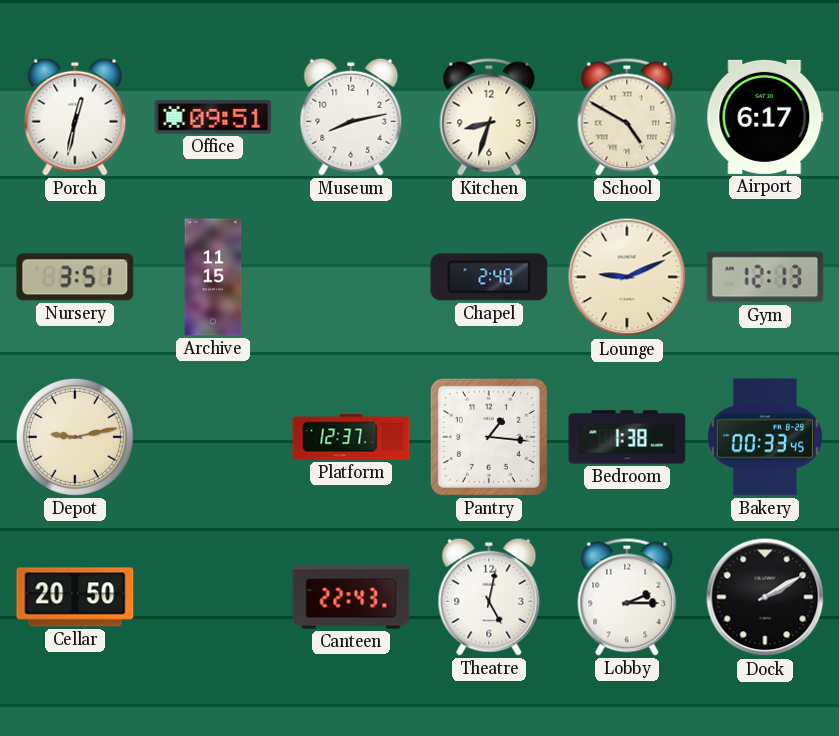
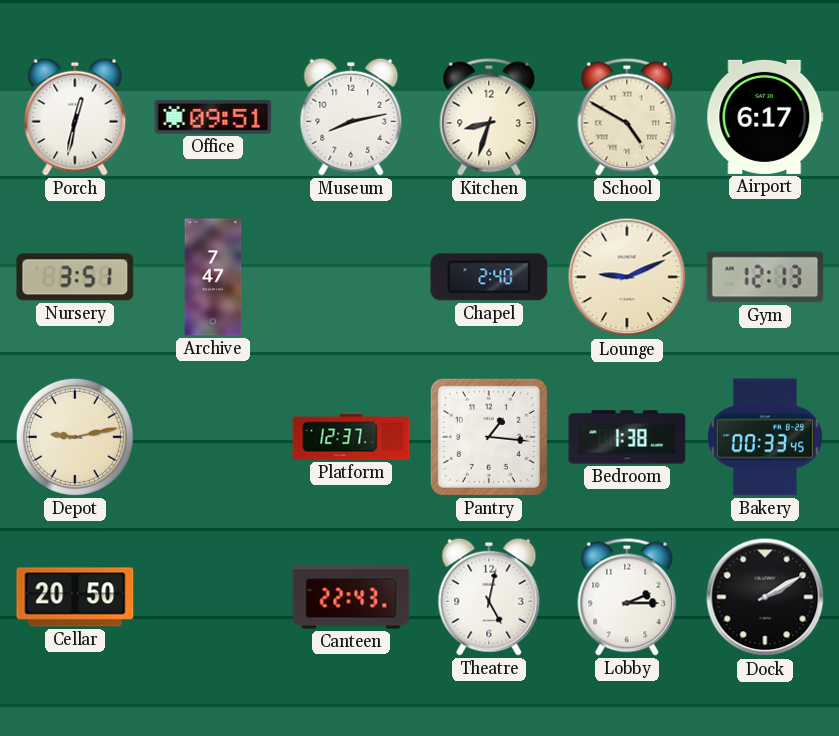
Archive: 11:15 -> 7:47 (213, 277)
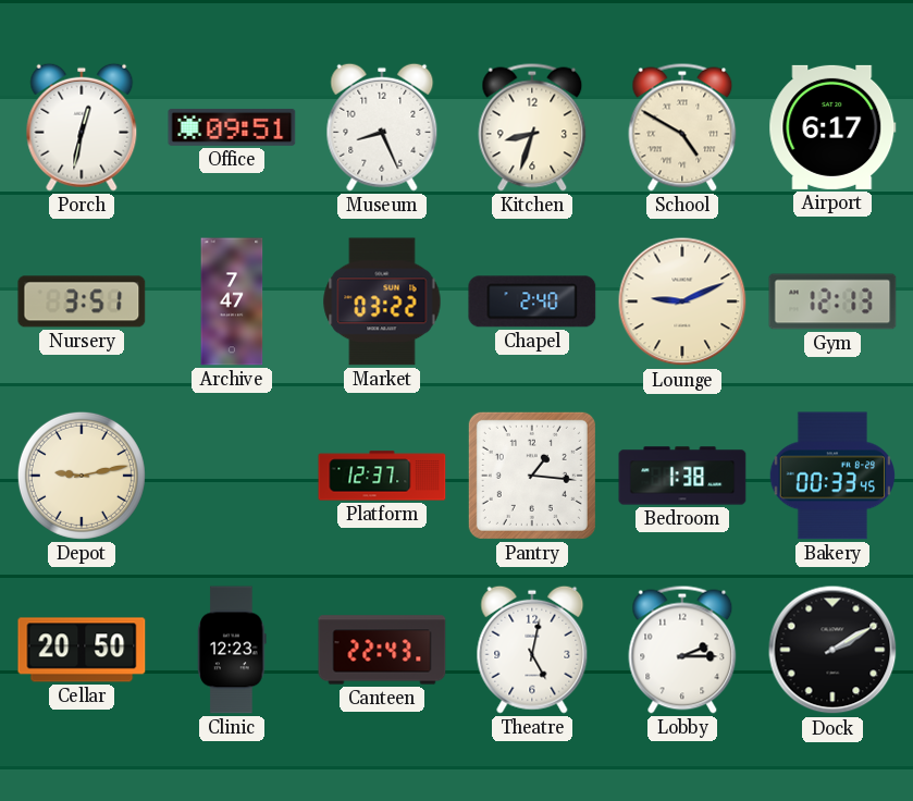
Museum: 8:13 -> 8:26 (382, 127)
Market: none -> 03:22 (382, 301)
Clinic: none -> 12:23 (232, 650)
